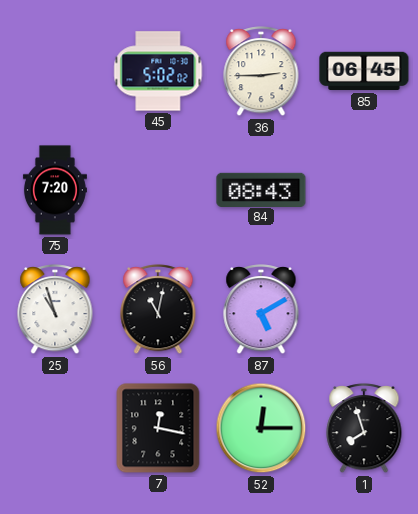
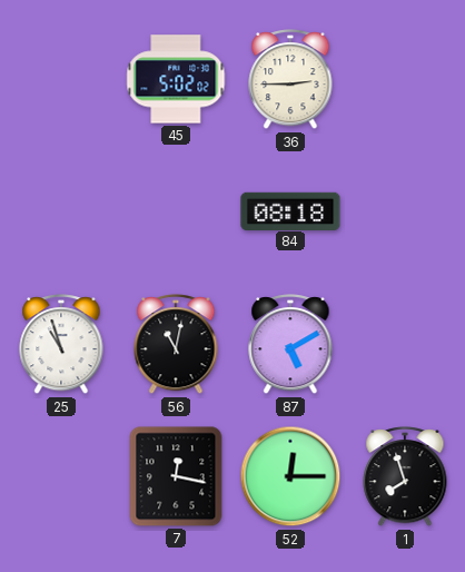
85: 06:45 -> none (364, 71)
75: 7:20 -> none (55, 190)
84: 08:43 -> 08:18 (290, 210)
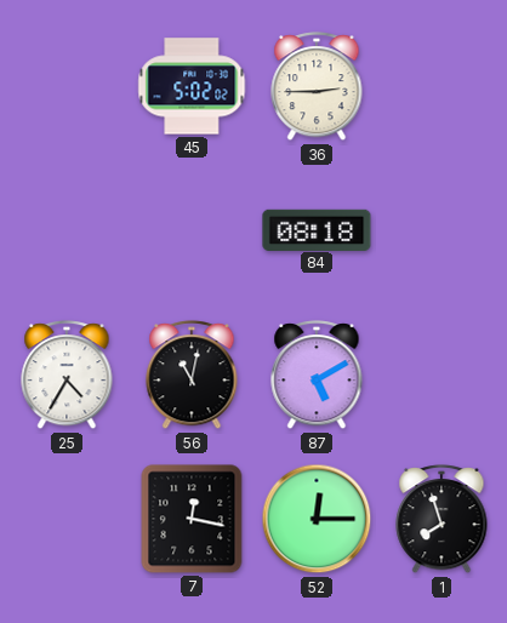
25: 10:57 -> 4:35 (67, 376)
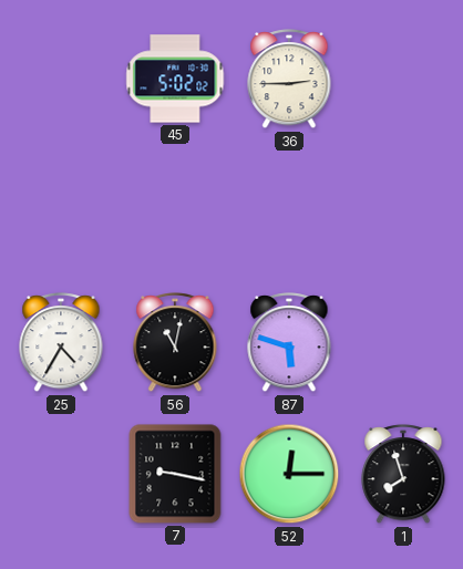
84: 08:18 -> none (317, 229)
87: 5:10 -> 5:48 (289, 343)
7: 12:17 -> 9:17 (175, 474)
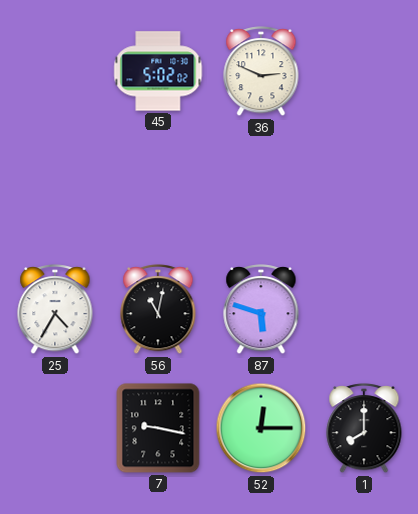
36: 2:45 -> 2:49 (261, 72)
1: 7:57 -> 8:00 (364, 429)
